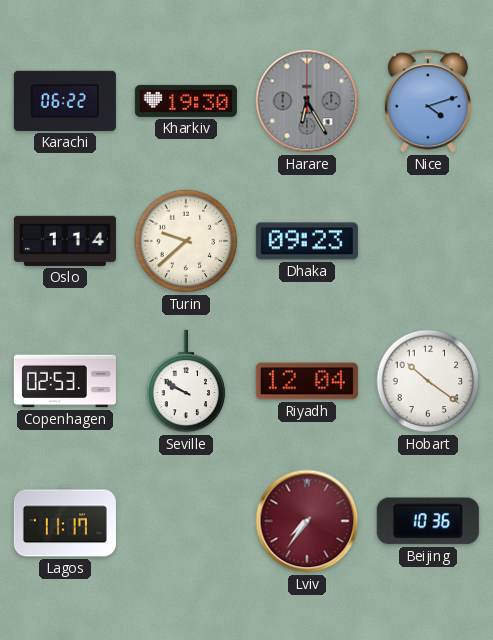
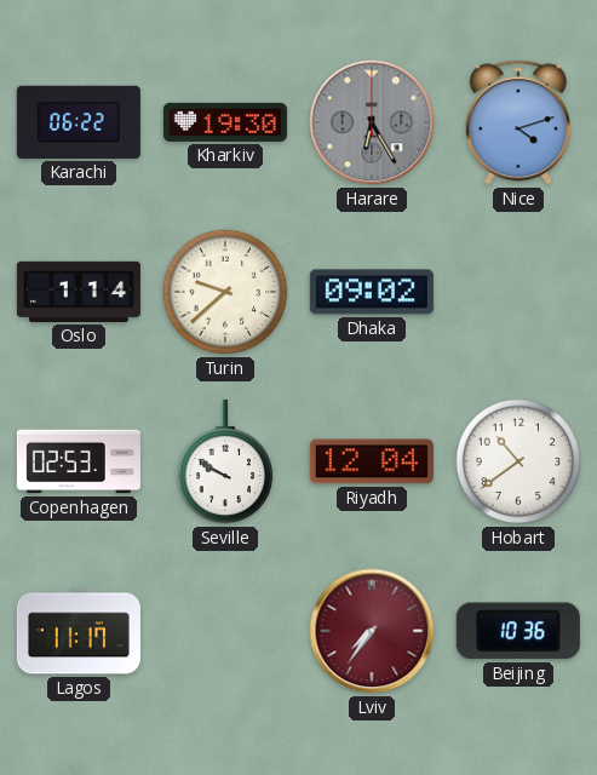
Dhaka: 09:23 -> 09:02 (372, 292)
Hobart: 10:21 -> 10:39 (518, 461)
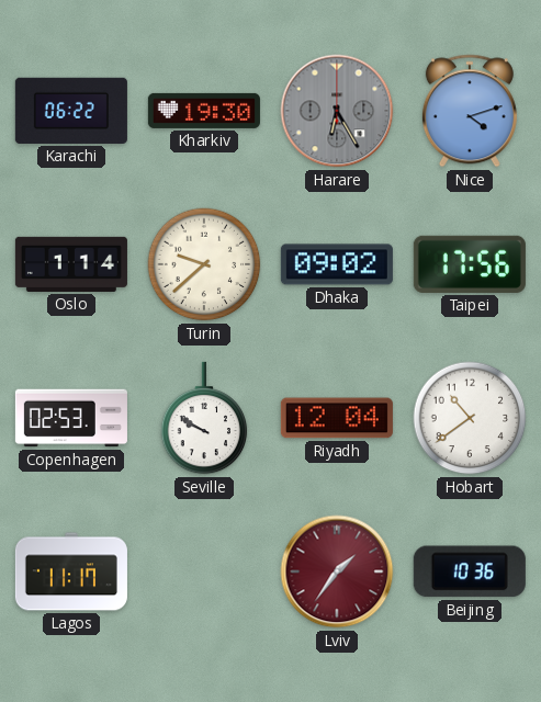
Taipei: none -> 17:56 (470, 264)
Lviv: 7:36 -> 1:36 (337, 571)
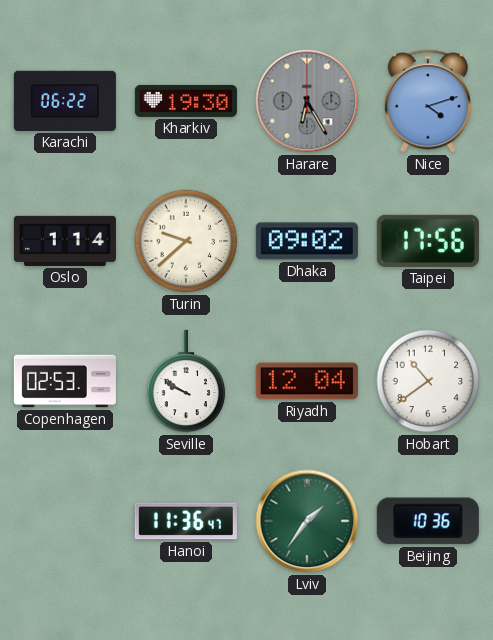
Lagos: 11:17 -> none (71, 571)
Hanoi: none -> 11:36 (186, 521)
Lviv dial: burgundy -> green (307, 521)
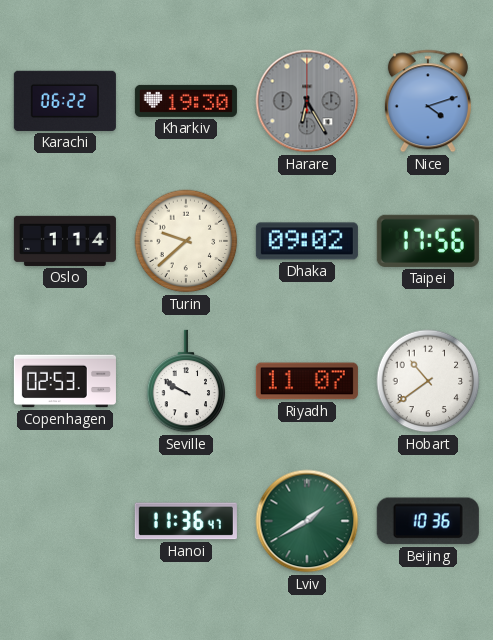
Riyadh: 12:04 -> 11:07 (307, 381)
Lviv: 1:36 -> 1:40 (307, 521)
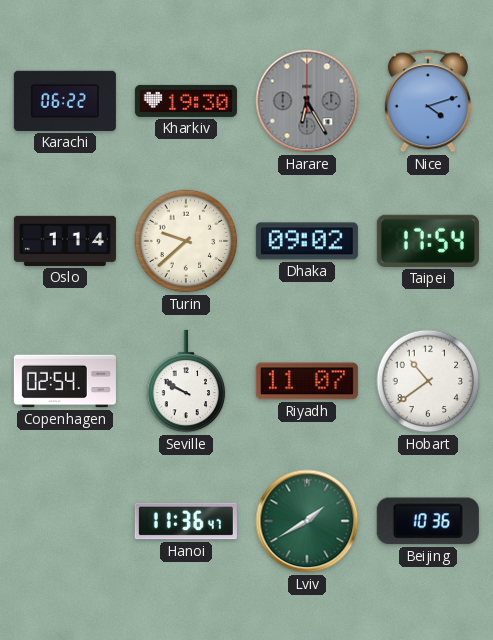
Taipei: 17:56 -> 17:54 (428, 241)
Copenhagen: 02:53 -> 02:54 (65, 381)
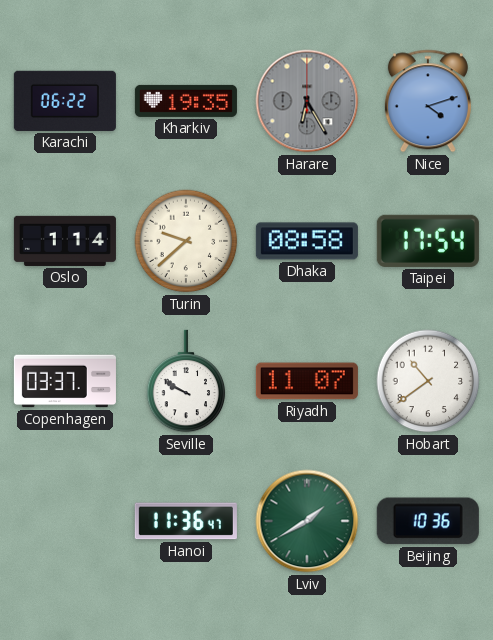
Kharkiv: 19:30 -> 19:35 (186, 101)
Dhaka: 09:02 -> 08:58 (307, 241)
Copenhagen: 02:54 -> 03:37 (65, 381)
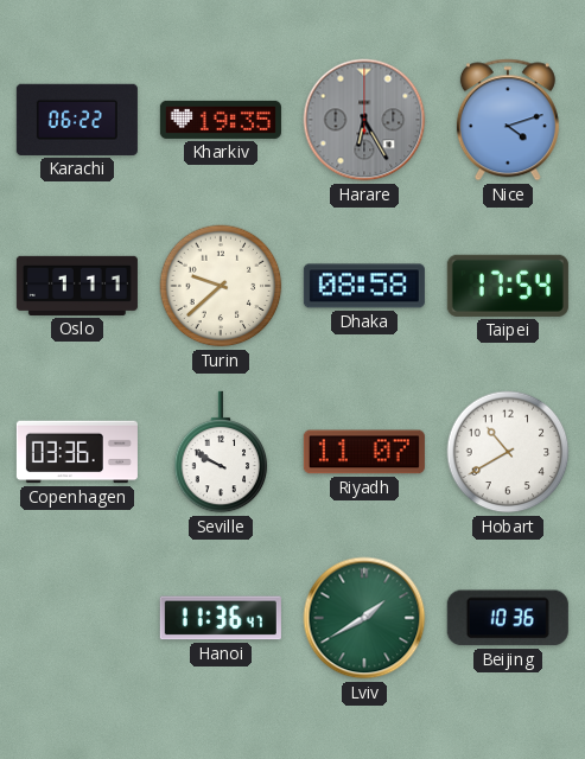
Oslo: 1:14 -> 1:11 (77, 286)
Copenhagen: 03:37 -> 03:36 (77, 452)
Hobart: 10:39 -> 10:40 (508, 452)
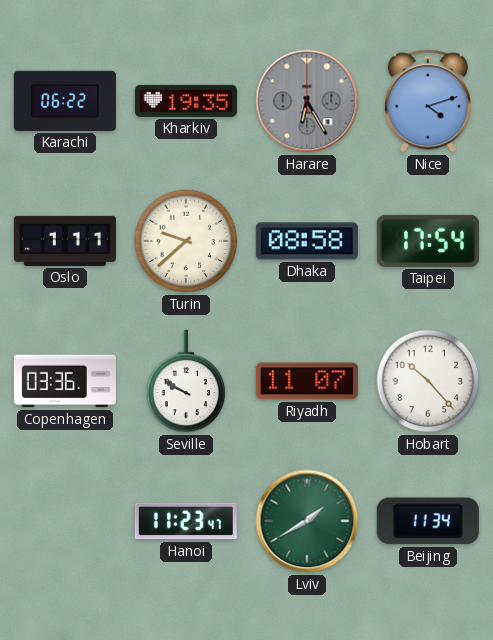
Hobart: 10:40 -> 10:23 (428, 381)
Hanoi: 11:36 -> 11:23 (186, 521)
Beijing: 10:36 -> 11:34 (428, 521)
